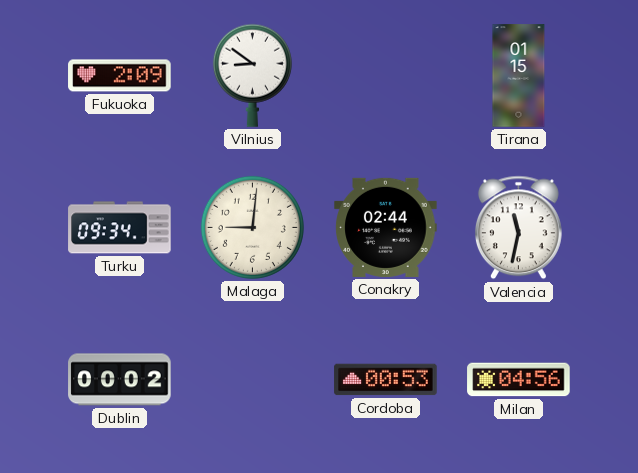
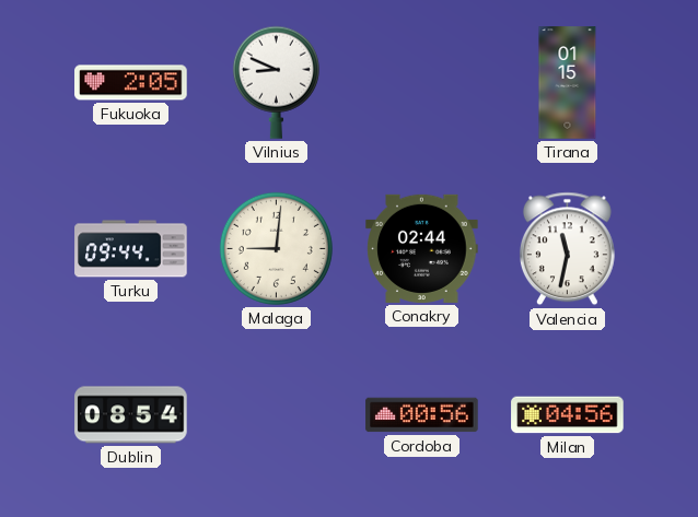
Fukuoka: 2:09 -> 2:05 (131, 83)
Vilnius: 8:51 -> 8:49 (276, 82)
Turku: 09:34 -> 09:44 (131, 249)
Dublin: 00:02 -> 08:54 (131, 415)
Cordoba: 00:53 -> 00:56 (422, 415)
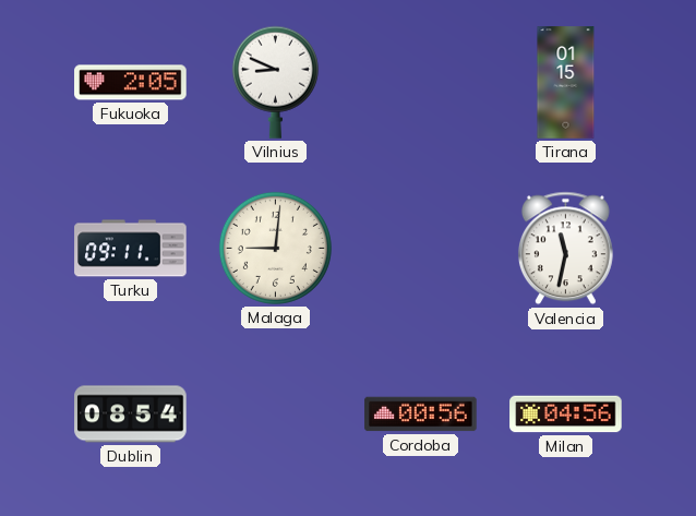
Turku: 09:44 -> 09:11 (131, 249)
Conakry: 02:44 -> none (422, 248)
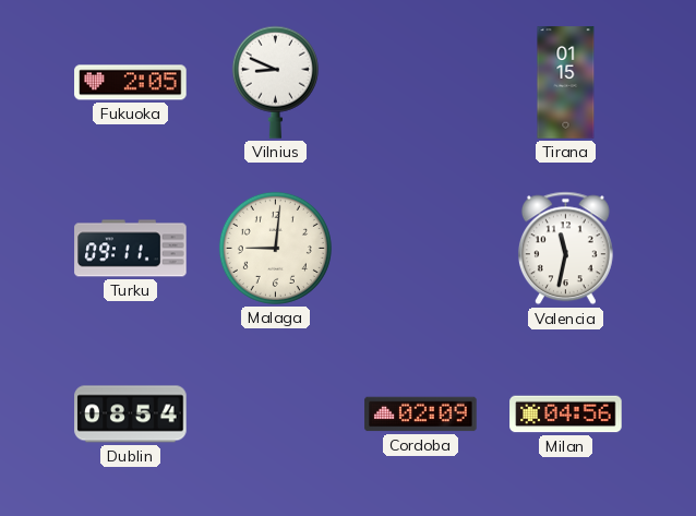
Cordoba: 00:56 -> 02:09 (421, 415)
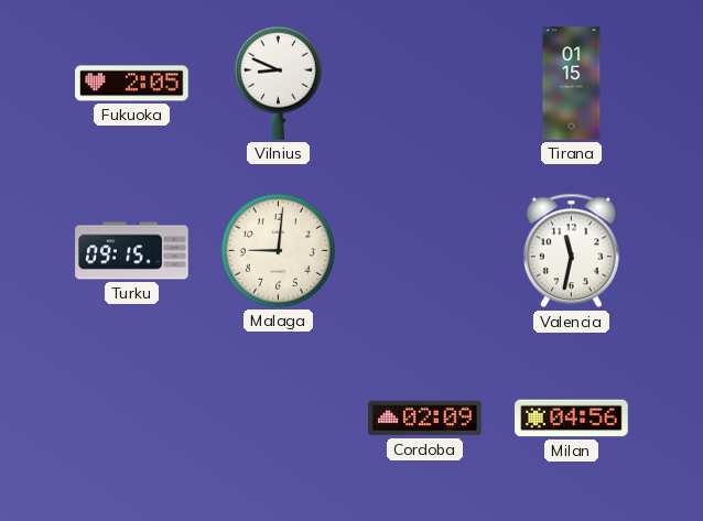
Turku: 09:11 -> 09:15 (132, 251)
Dublin: 08:54 -> none (131, 415)
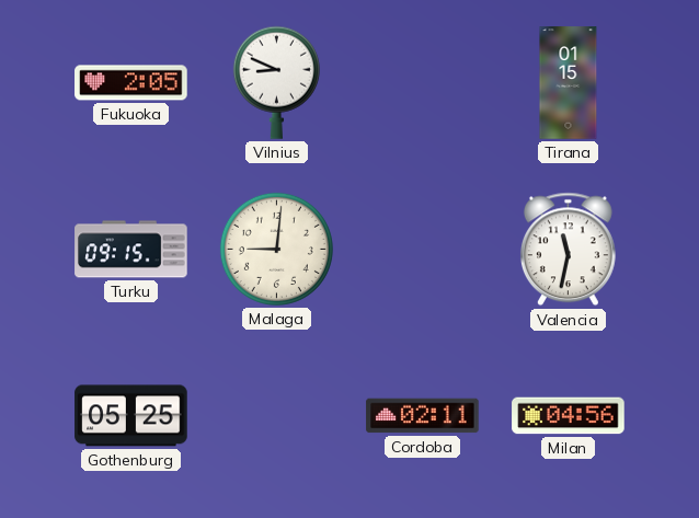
Gothenburg: none -> 05:25 (131, 416)
Cordoba: 02:09 -> 02:11 (423, 416)
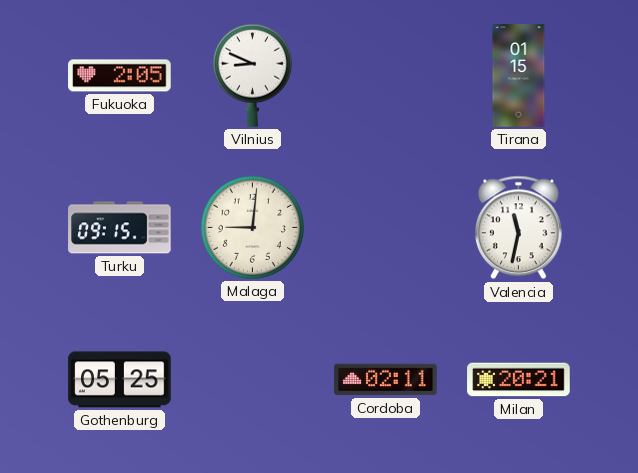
Milan: 04:56 -> 20:21 (519, 380)
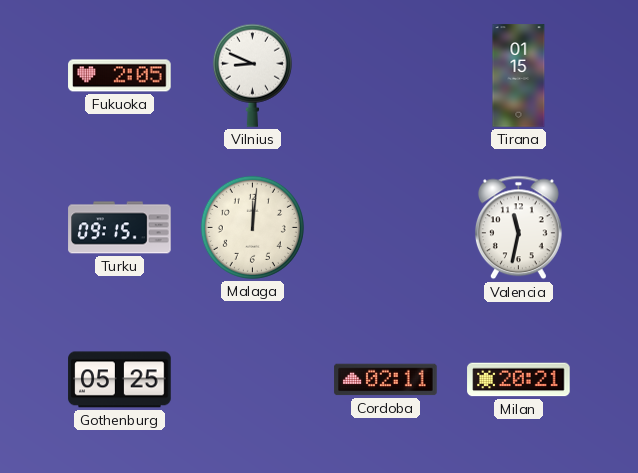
Malaga: 9:01 -> 12:01 (252, 227)
